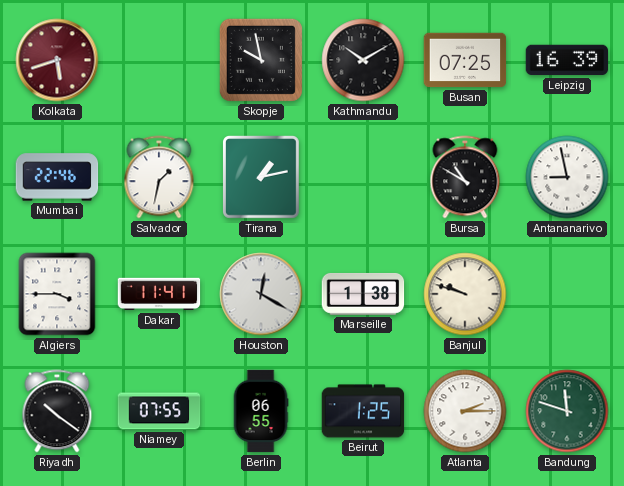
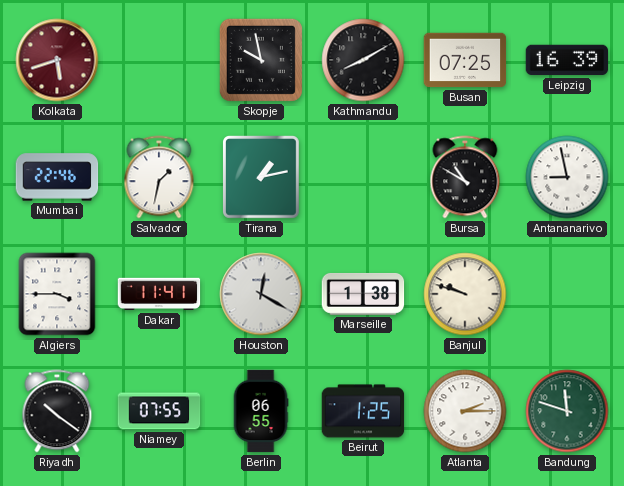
Kathmandu: 10:10 -> 8:10 (363, 60)
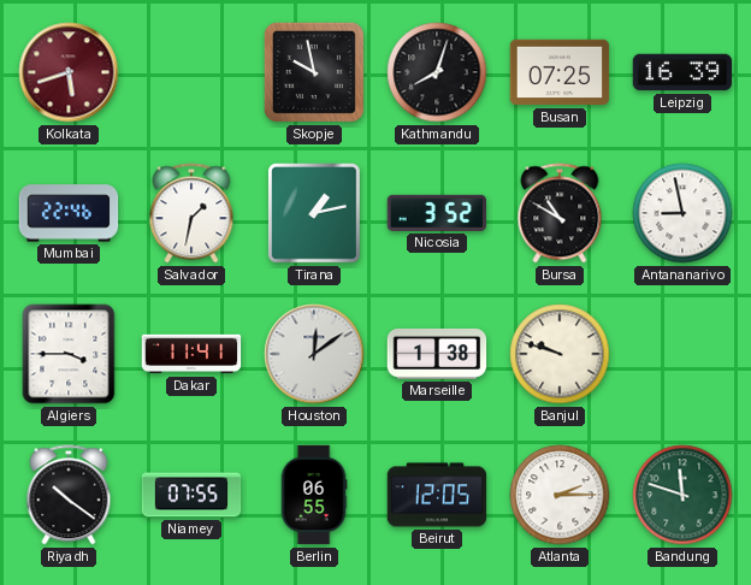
Kathmandu: 8:10 -> 8:03 (437, 72)
Nicosia: none -> 3:52 (437, 213)
Houston: 12:20 -> 12:09 (314, 354)
Beirut: 1:25 -> 12:05 (437, 495)
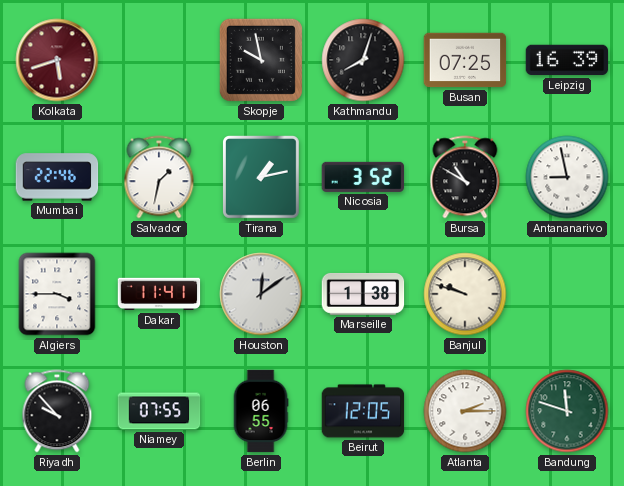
Riyadh: 10:21 -> 9:53 (57, 411)
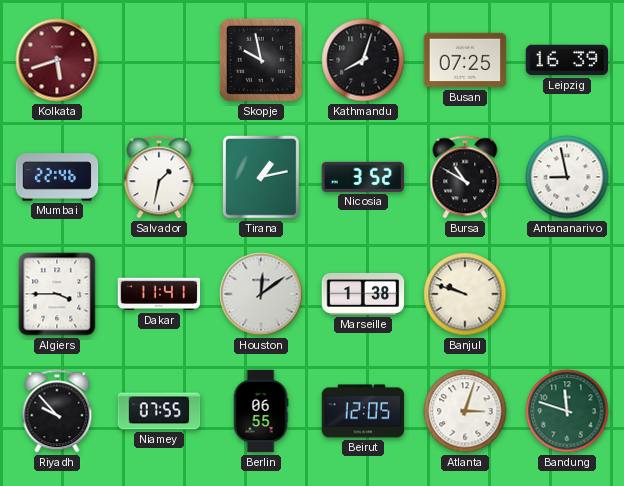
Atlanta: 2:15 -> 3:03 (465, 411)
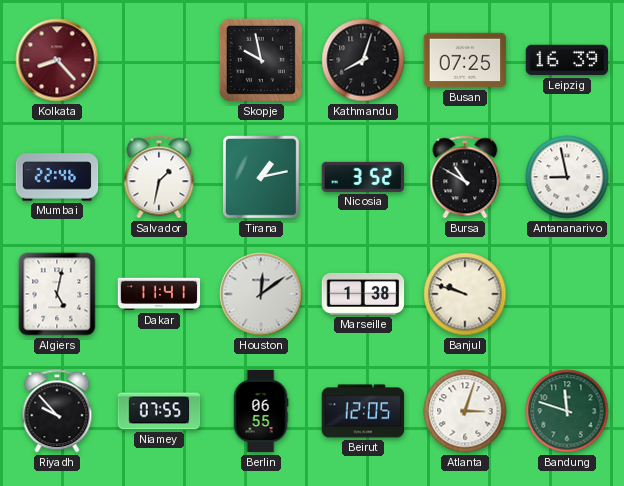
Kolkata: 5:42 -> 8:23 (57, 60)
Algiers: 3:45 -> 5:02 (57, 294)
